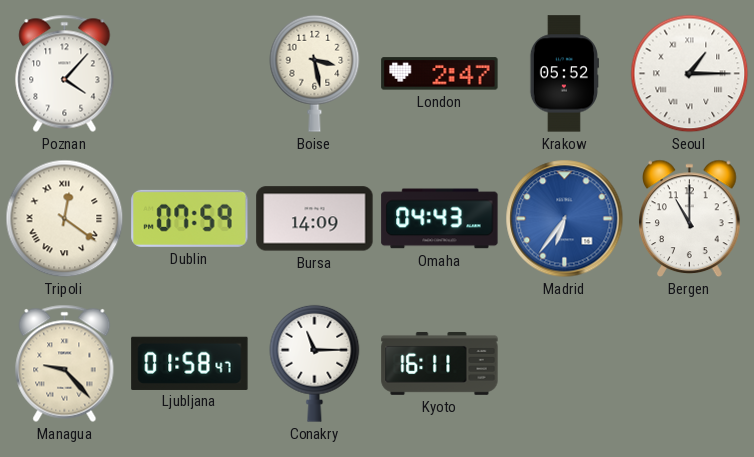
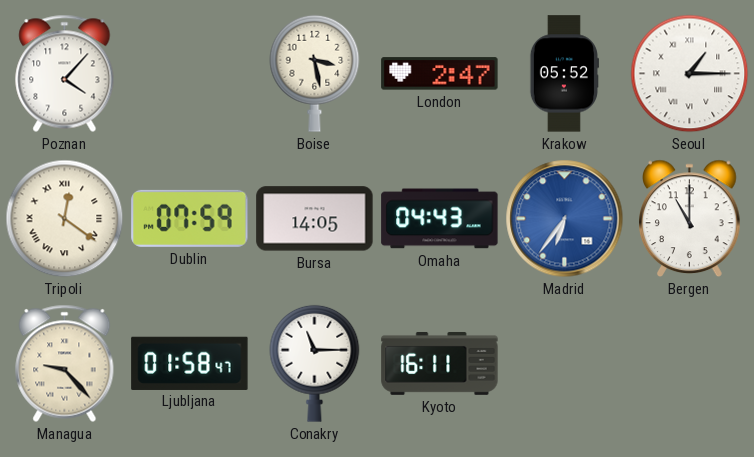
Bursa: 14:09 -> 14:05 (315, 219)
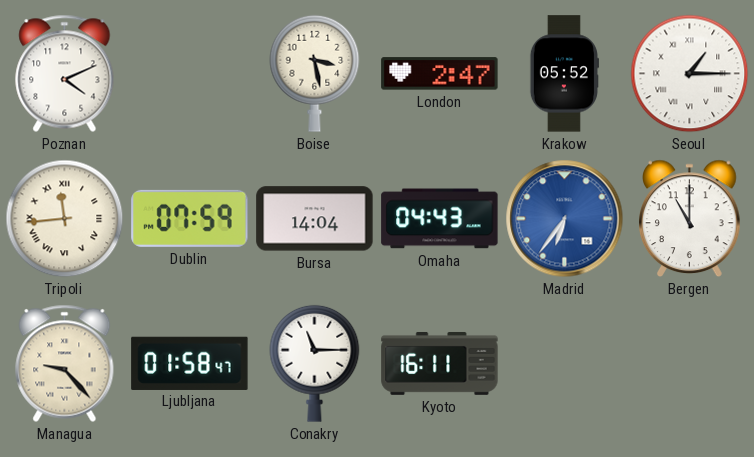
Poznan: 4:07 -> 4:11 (65, 73)
Tripoli: 12:21 -> 11:44 (65, 219)
Bursa: 14:05 -> 14:04 (315, 219)
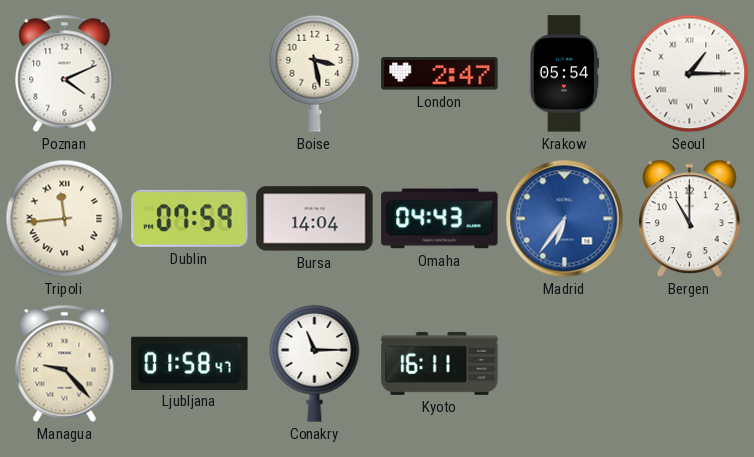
Krakow: 05:52 -> 05:54 (564, 74)
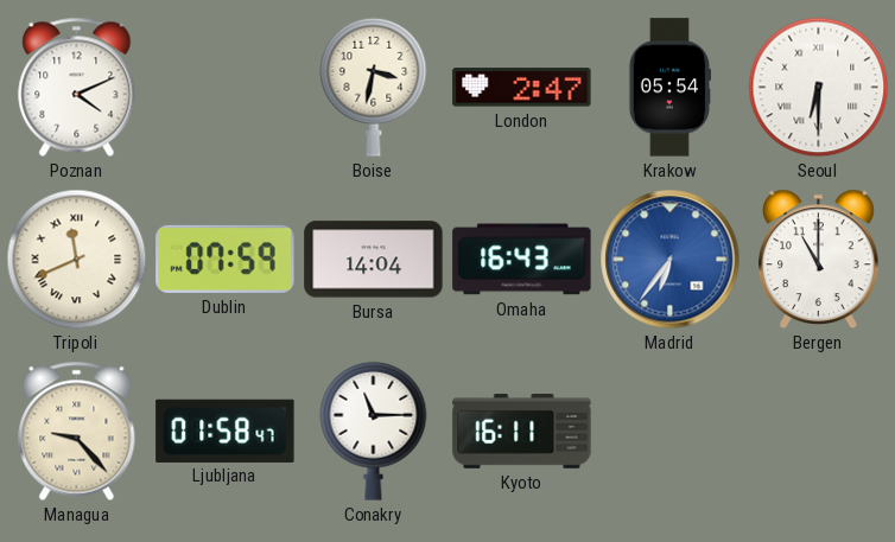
Boise: 3:28 -> 3:32 (374, 87)
Seoul: 1:15 -> 6:30 (819, 88)
Tripoli: 11:44 -> 11:41 (77, 260)
Omaha: 04:43 -> 16:43 (522, 260)
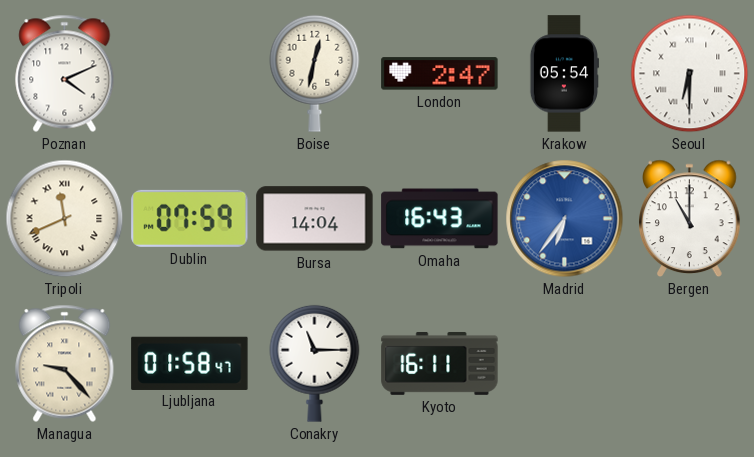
Boise: 3:32 -> 12:32 (315, 73)
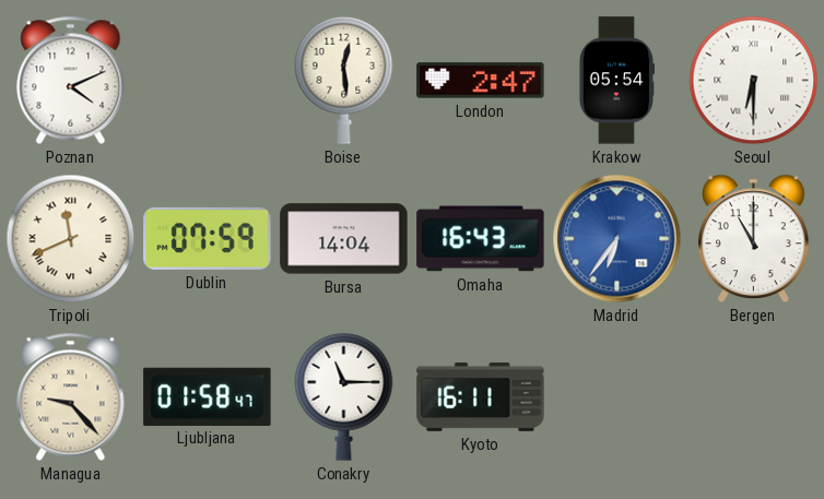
Boise: 12:32 -> 12:29 (344, 80)
